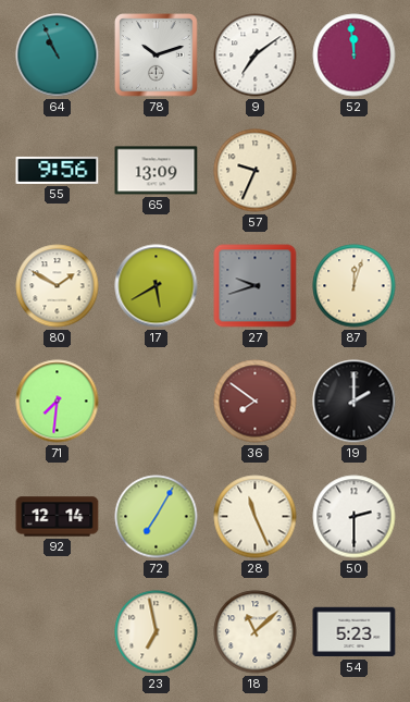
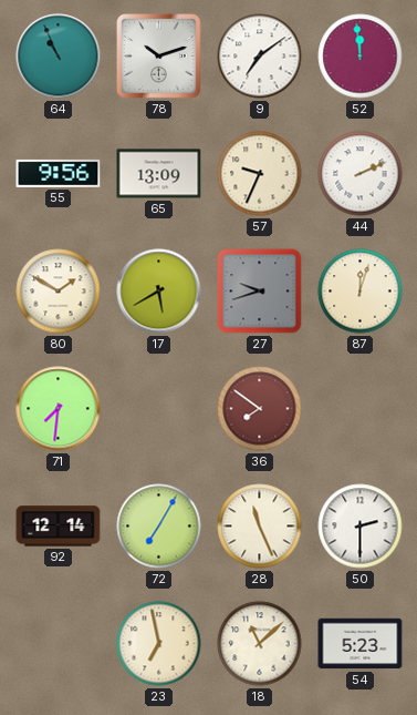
44: none -> 2:11 (361, 174)
19: 2:00 -> none (355, 402)
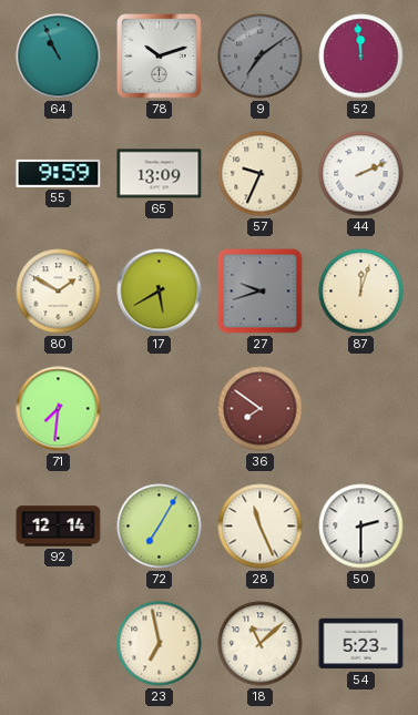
9 dial: white -> grey (261, 57)
55: 9:56 -> 9:59 (59, 173)
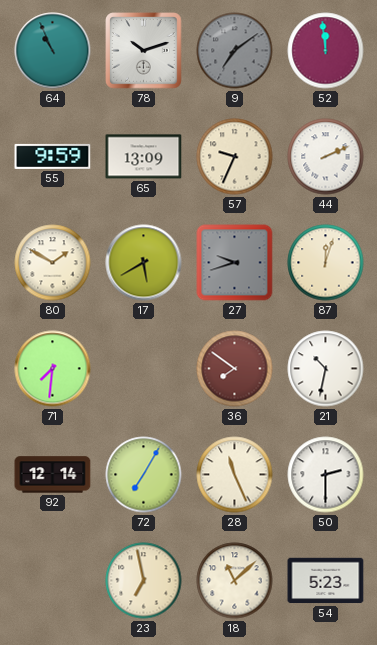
21: none -> 10:32 (326, 369)
